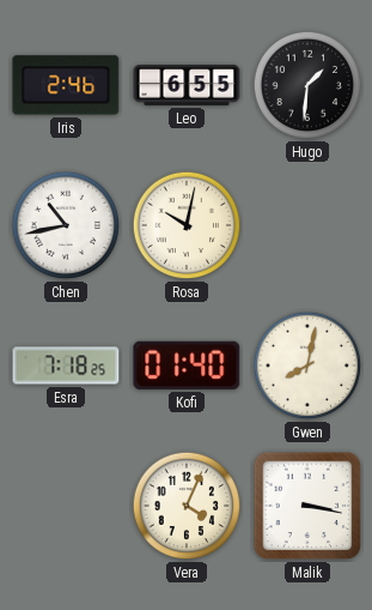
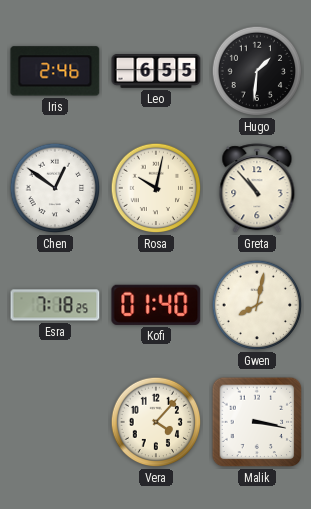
Chen: 10:43 -> 12:51 (55, 188)
Greta: none -> 10:53 (257, 189)
Vera: 4:04 -> 4:07 (156, 422)
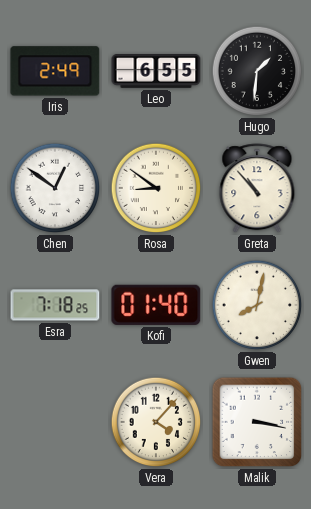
Iris: 2:46 -> 2:49 (55, 71)
Rosa: 10:02 -> 8:51 (156, 188)
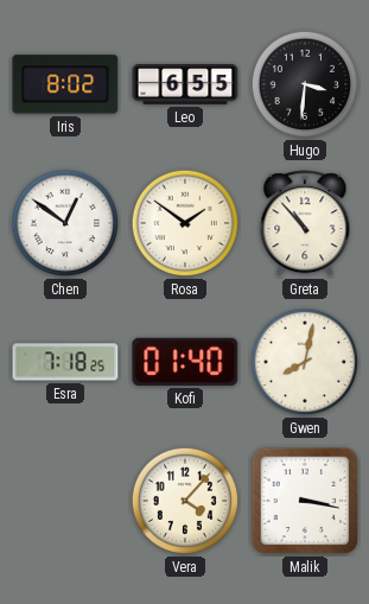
Iris: 2:49 -> 8:02 (65, 84)
Hugo: 1:31 -> 3:31 (305, 84)
Rosa: 8:51 -> 1:51 (185, 223)
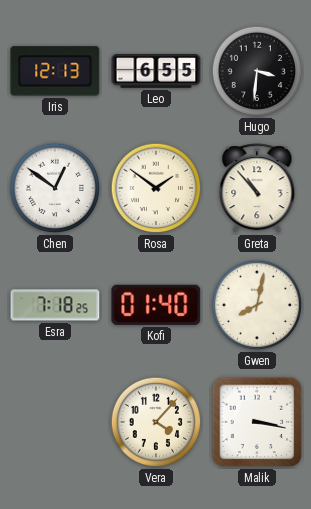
Iris: 8:02 -> 12:13 (55, 71)
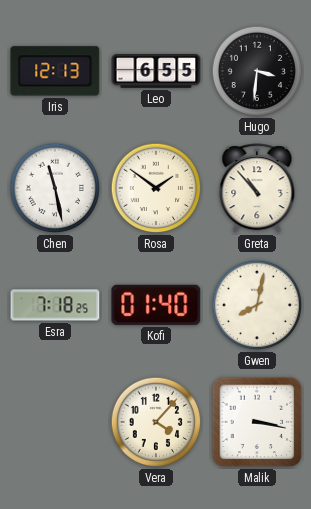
Chen: 12:51 -> 11:28 (55, 188)
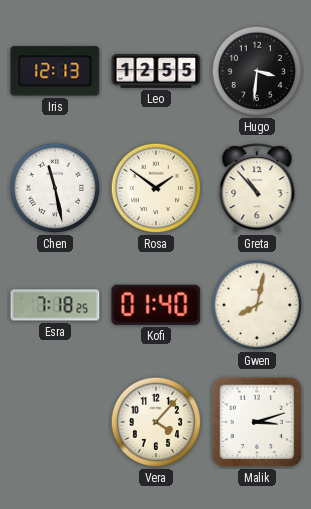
Leo: 6:55 -> 12:55 (156, 72)
Malik: 3:17 -> 3:12 (257, 422)
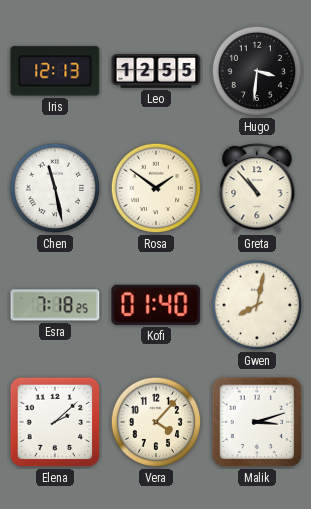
Elena: none -> 2:08 (55, 422)
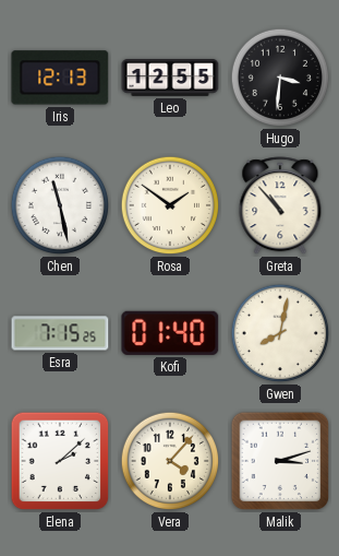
Esra: 7:18 -> 7:15 (60, 333)
